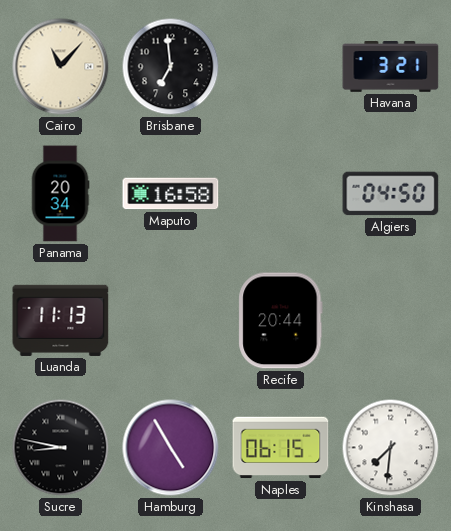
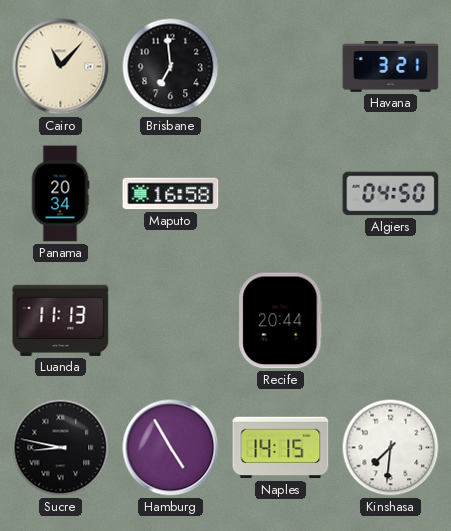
Naples: 06:15 -> 14:15 (281, 448)
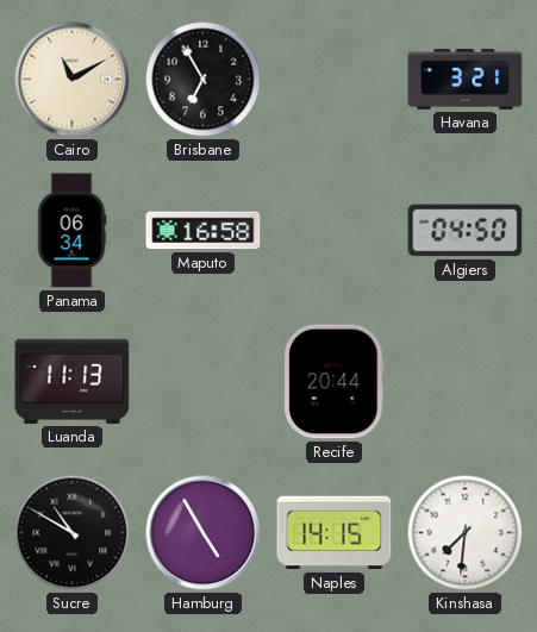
Cairo: 11:07 -> 11:10 (73, 80)
Brisbane: 6:59 -> 6:55 (204, 80)
Panama: 20:34 -> 06:34 (71, 231)
Sucre: 8:47 -> 10:50 (73, 533)
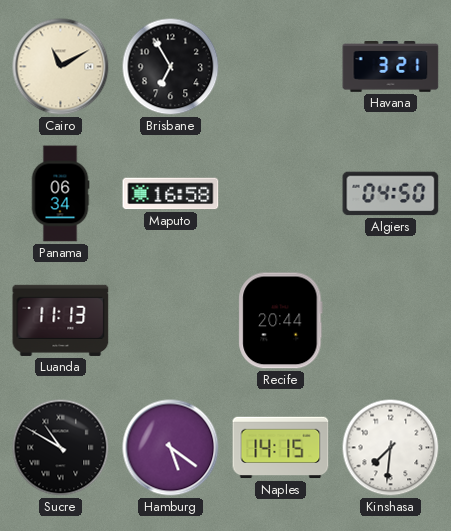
Hamburg: 4:55 -> 5:21 (171, 448)
